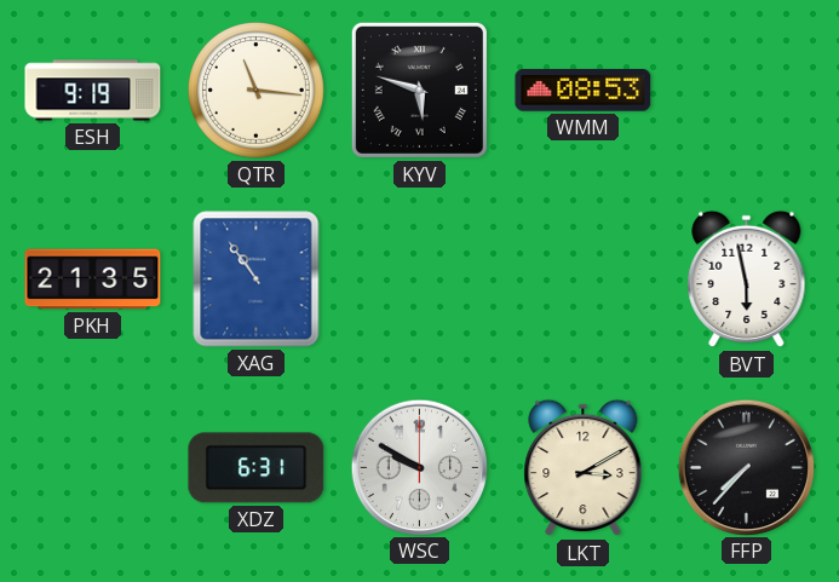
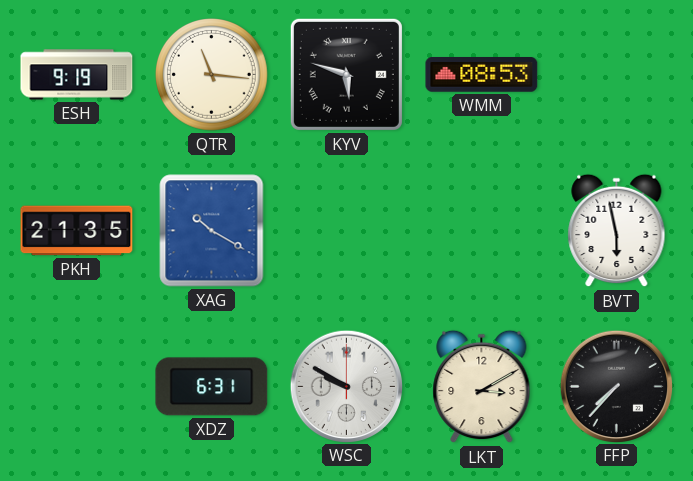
XAG: 10:54 -> 10:20 (212, 231)
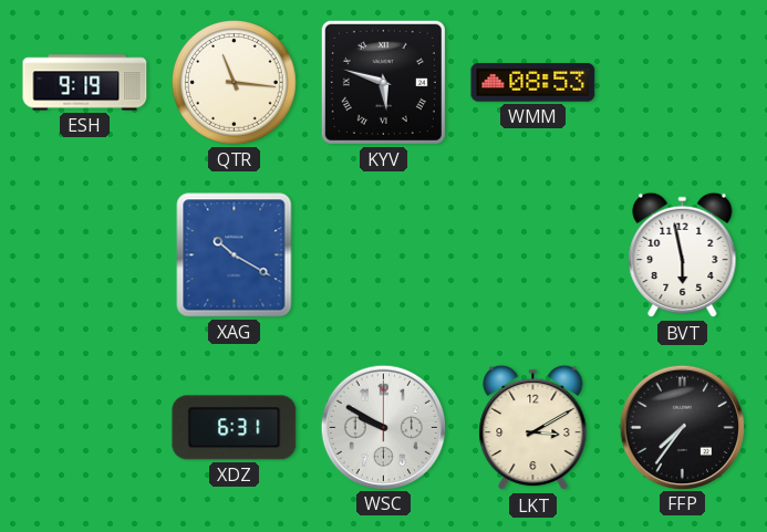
PKH: 21:35 -> none (77, 231)
FFP: 7:37 -> 7:36 (682, 427)
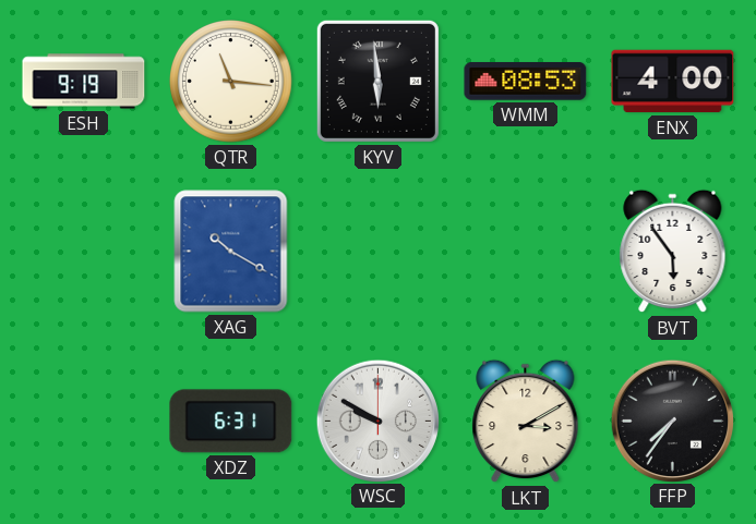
KYV: 5:48 -> 5:59 (377, 81)
ENX: none -> 4:00 (673, 82)
BVT: 5:58 -> 5:54 (673, 252)
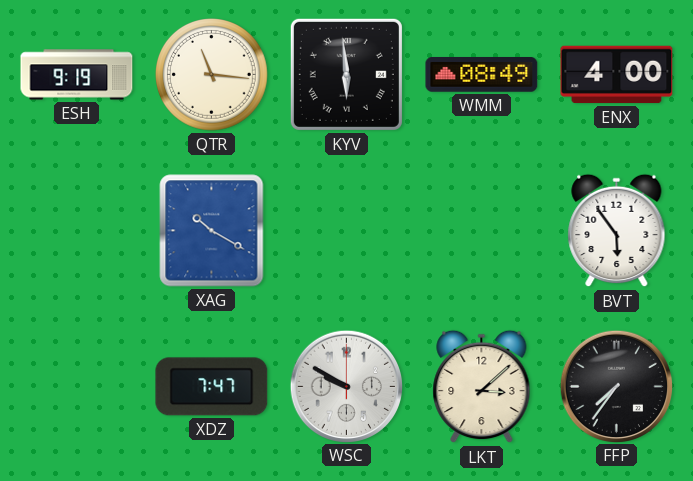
WMM: 08:53 -> 08:49 (482, 75)
XDZ: 6:31 -> 7:47 (212, 387)
LKT: 3:10 -> 3:08 (482, 387)
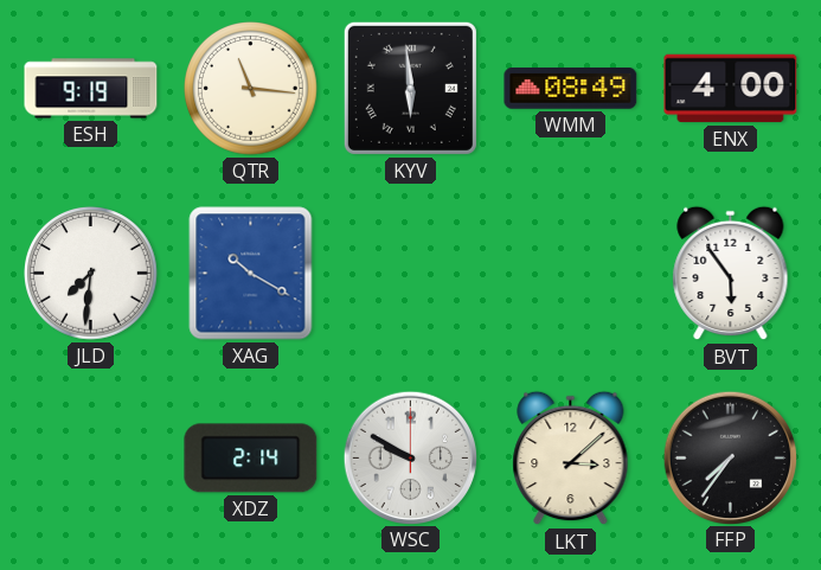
JLD: none -> 7:31 (91, 274)
XDZ: 7:47 -> 2:14 (251, 459)
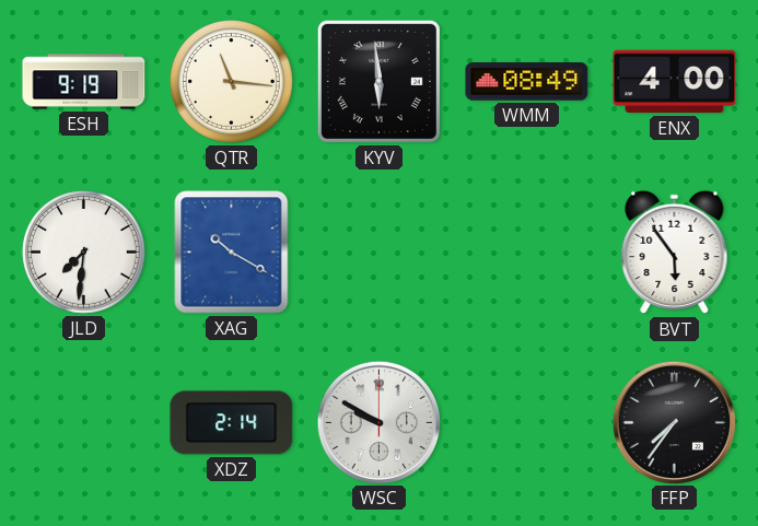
LKT: 3:08 -> none (571, 459)
